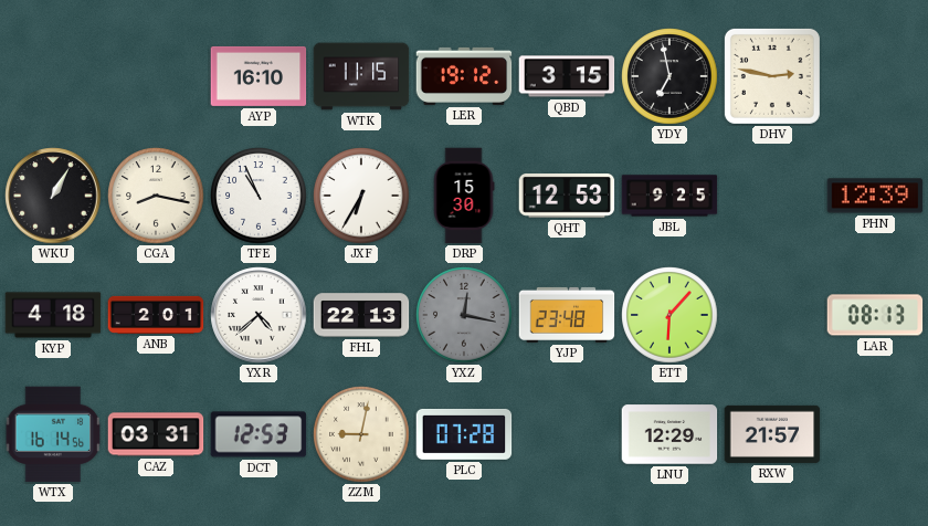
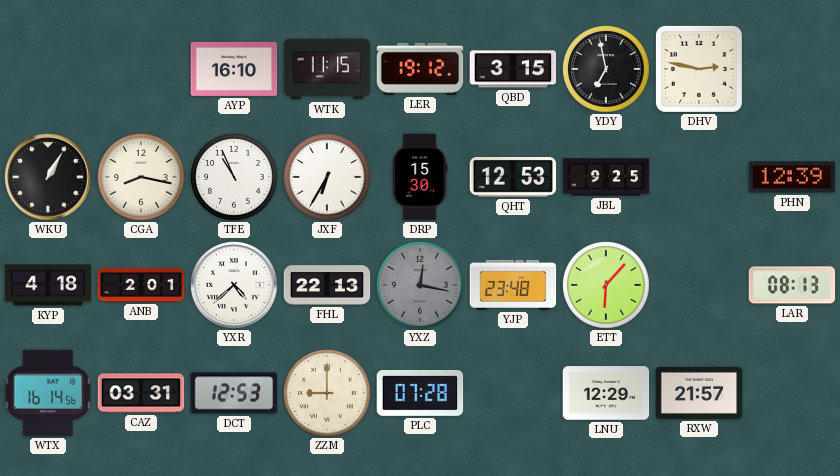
ZZM: 9:02 -> 9:00 (327, 393)
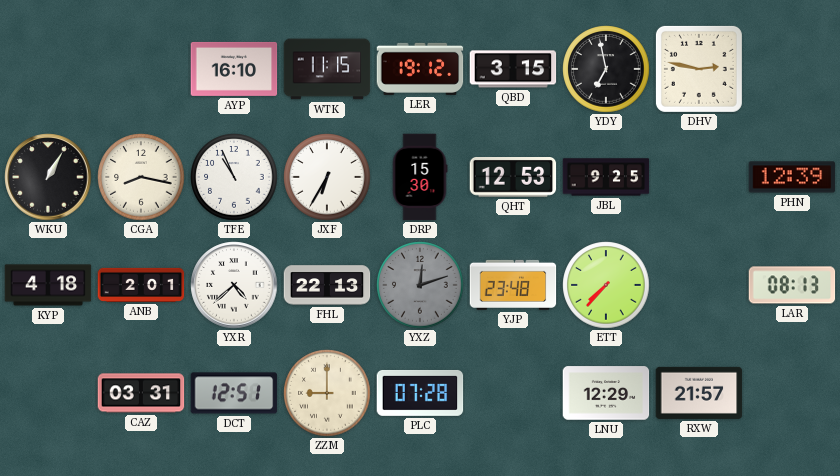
YXZ: 12:17 -> 12:12 (420, 285)
ETT: 6:07 -> 7:37 (606, 285)
WTX: 16:14 -> none (48, 393)
DCT: 12:53 -> 12:51 (234, 393)
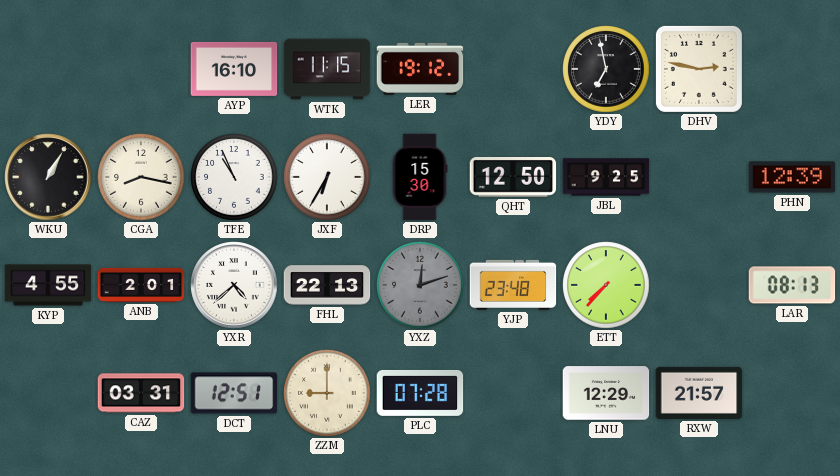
QBD: 3:15 -> none (513, 69)
QHT: 12:53 -> 12:50 (513, 178)
KYP: 4:18 -> 4:55 (48, 285)
